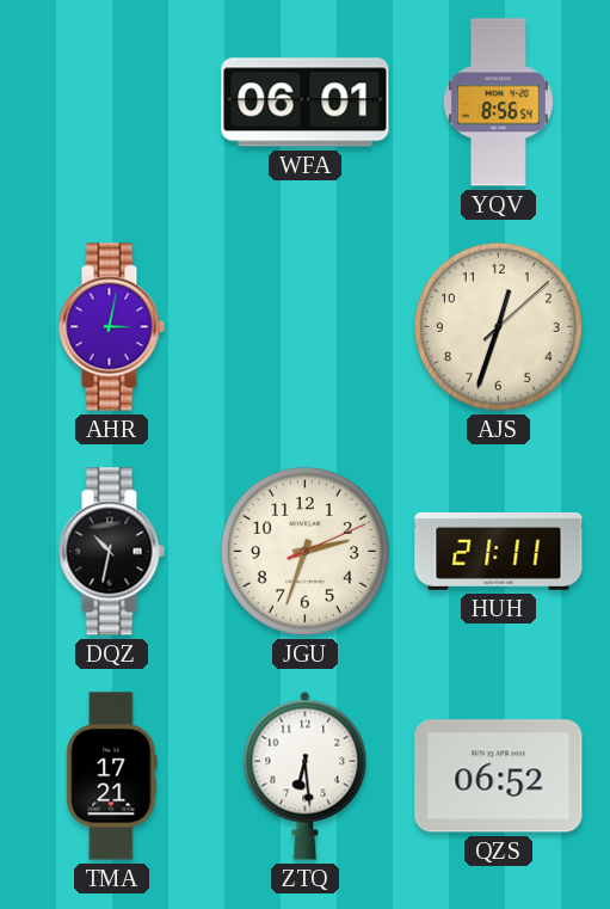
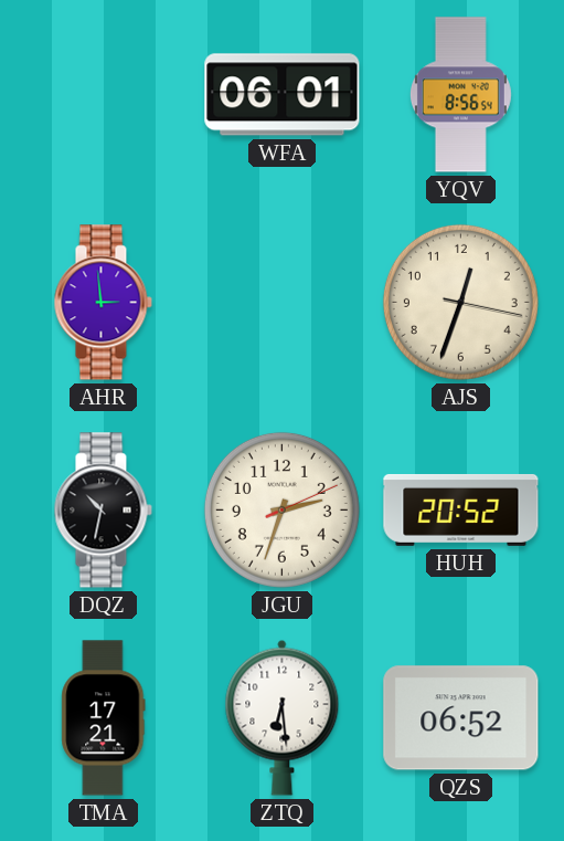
AHR: 3:02 -> 2:59 (103, 303)
AJS: 12:33:08 -> 12:33:17 (460, 302)
HUH: 21:11 -> 20:52 (461, 509)
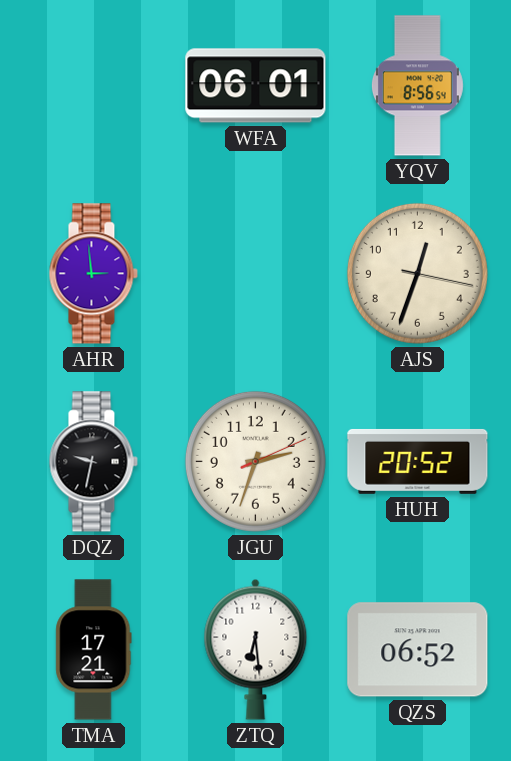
DQZ: 10:32 -> 9:32 (93, 462)
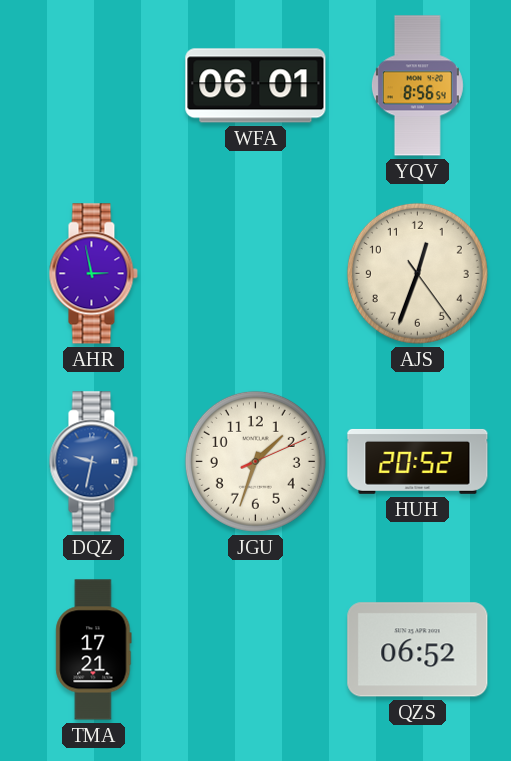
AHR: 2:59 -> 2:58 (93, 274)
AJS: 12:33:17 -> 12:33:24 (417, 273)
DQZ dial: black -> blue (93, 462)
JGU: 2:33 -> 1:33 (255, 461)
ZTQ: 6:29 -> none (256, 649)
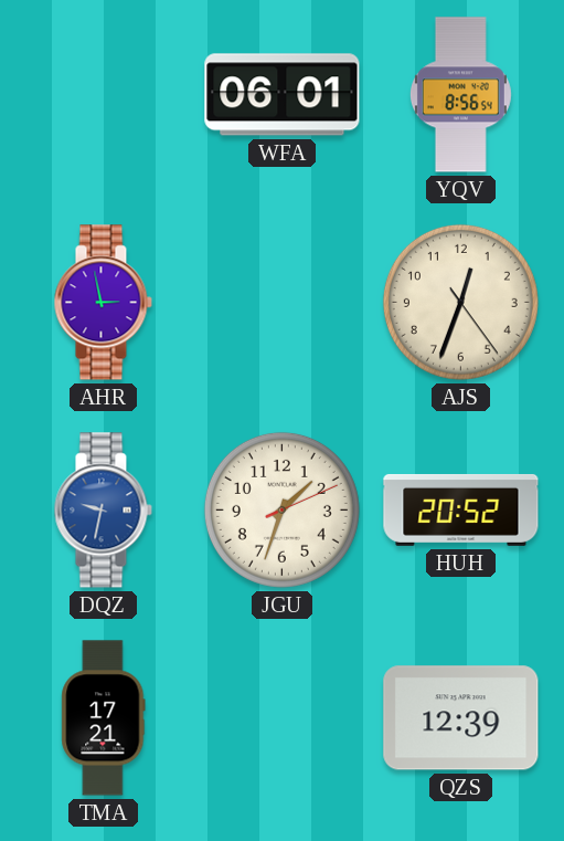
QZS: 06:52 -> 12:39 (461, 718)
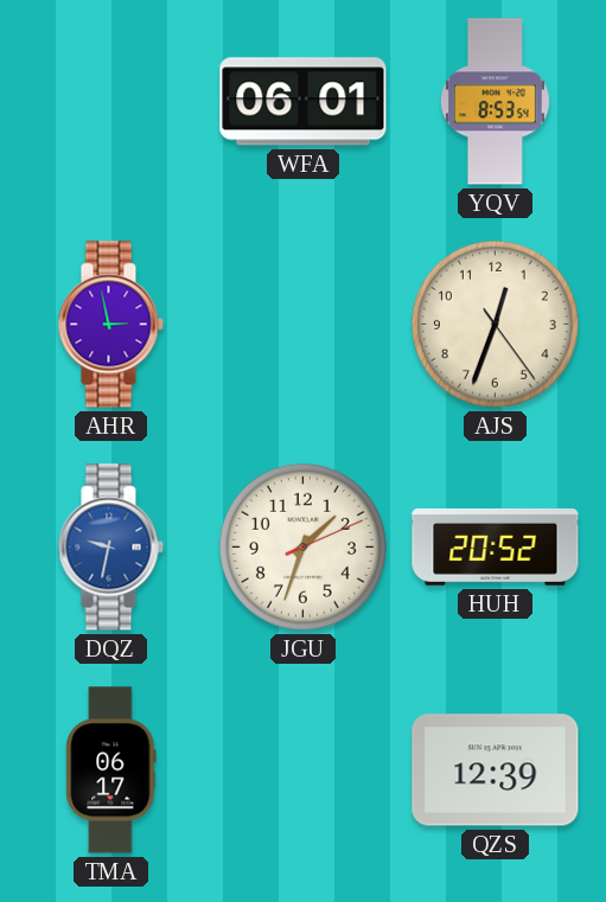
YQV: 8:56 -> 8:53 (495, 102)
TMA: 17:21 -> 06:17 (111, 770)
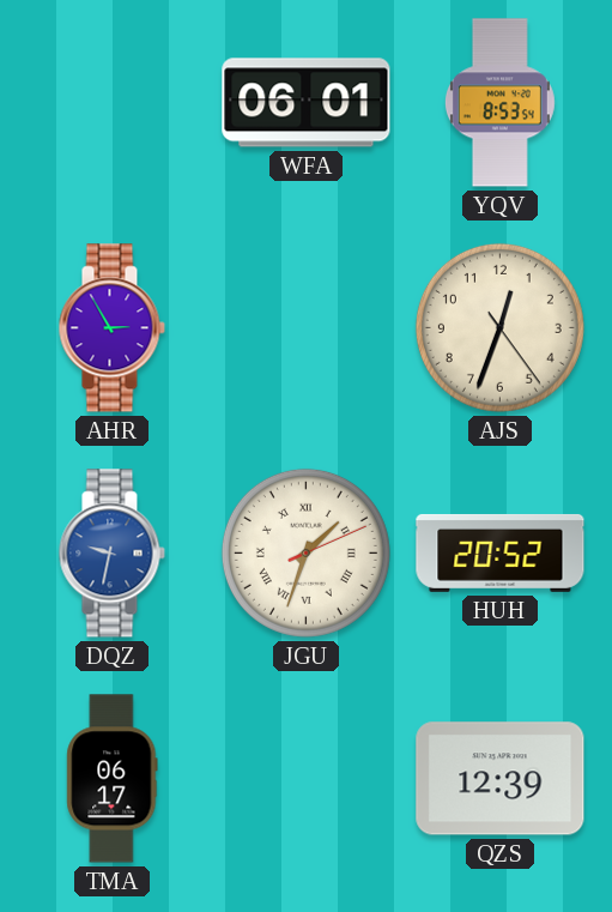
AHR: 2:58 -> 2:55 (111, 328)
JGU numerals: Arabic -> Roman (305, 552)
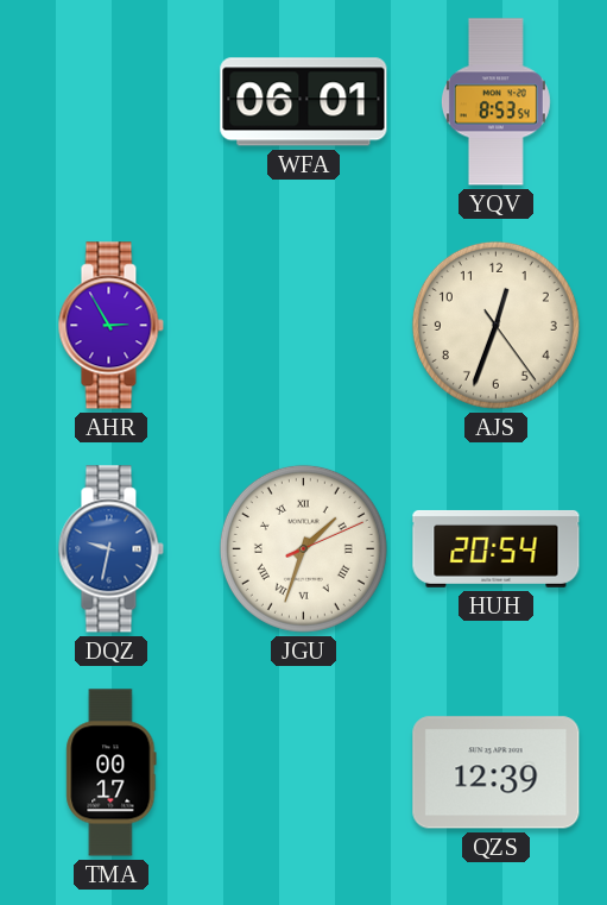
HUH: 20:52 -> 20:54 (497, 548)
TMA: 06:17 -> 00:17 (112, 773)
